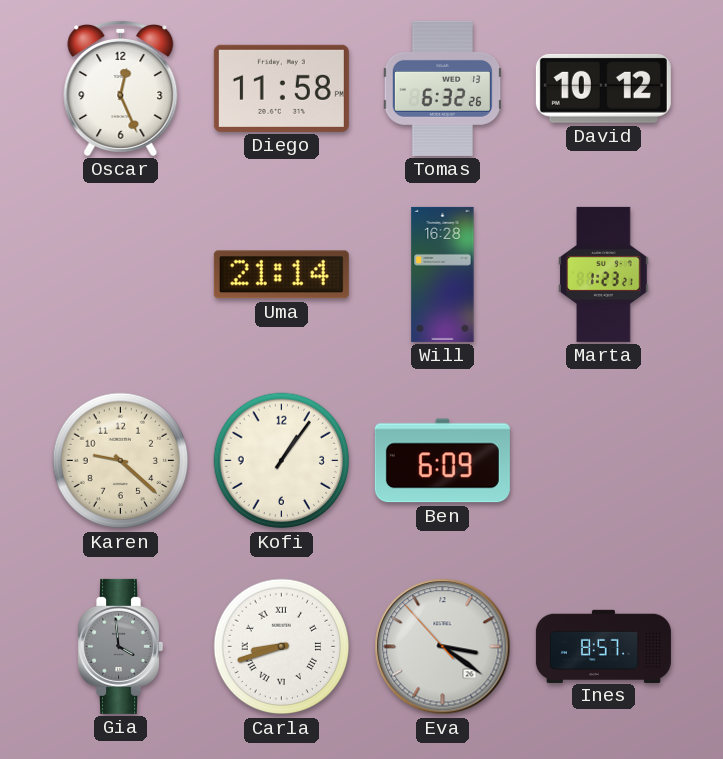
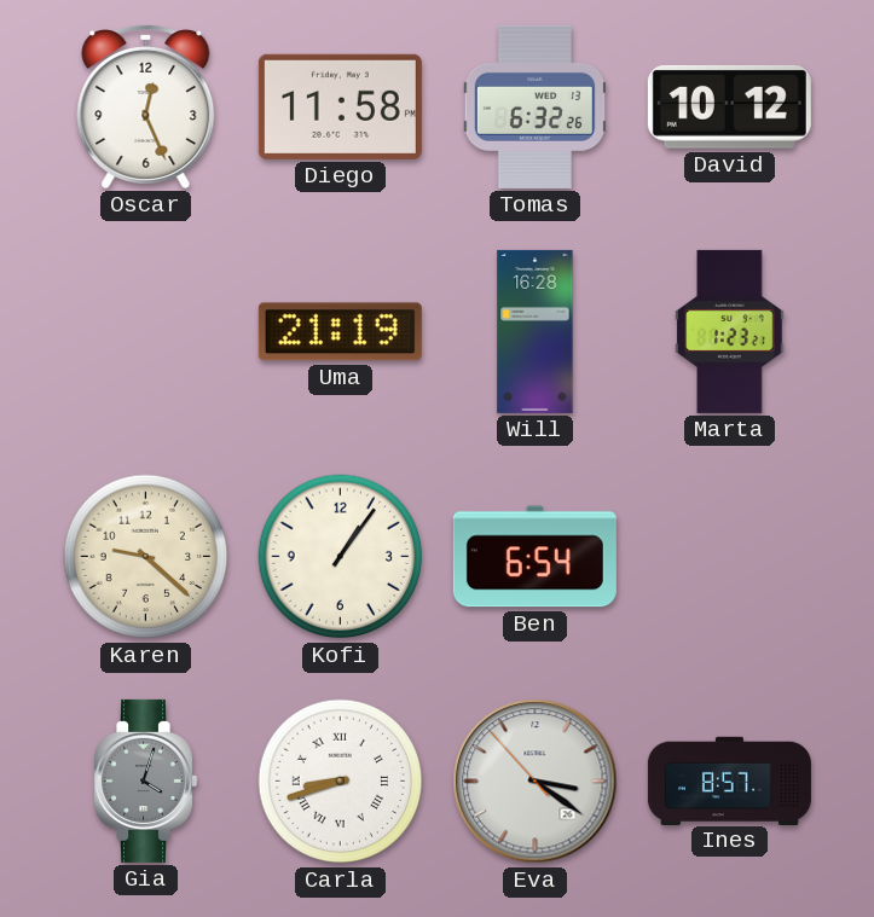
Uma: 21:14 -> 21:19 (340, 332)
Ben: 6:09 -> 6:54 (534, 557)
Gia: 3:59 -> 4:03 (146, 780)
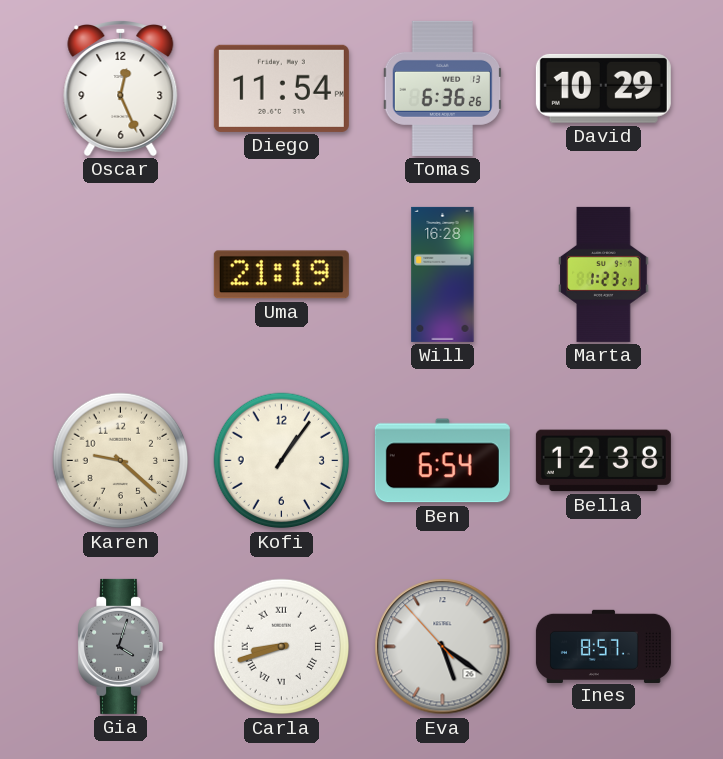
Diego: 11:58 -> 11:54 (281, 88)
Tomas: 6:32 -> 6:36 (443, 88)
David: 10:12 -> 10:29 (603, 88)
Bella: none -> 12:38 (603, 461)
Eva: 3:20 -> 5:20 (443, 647)
